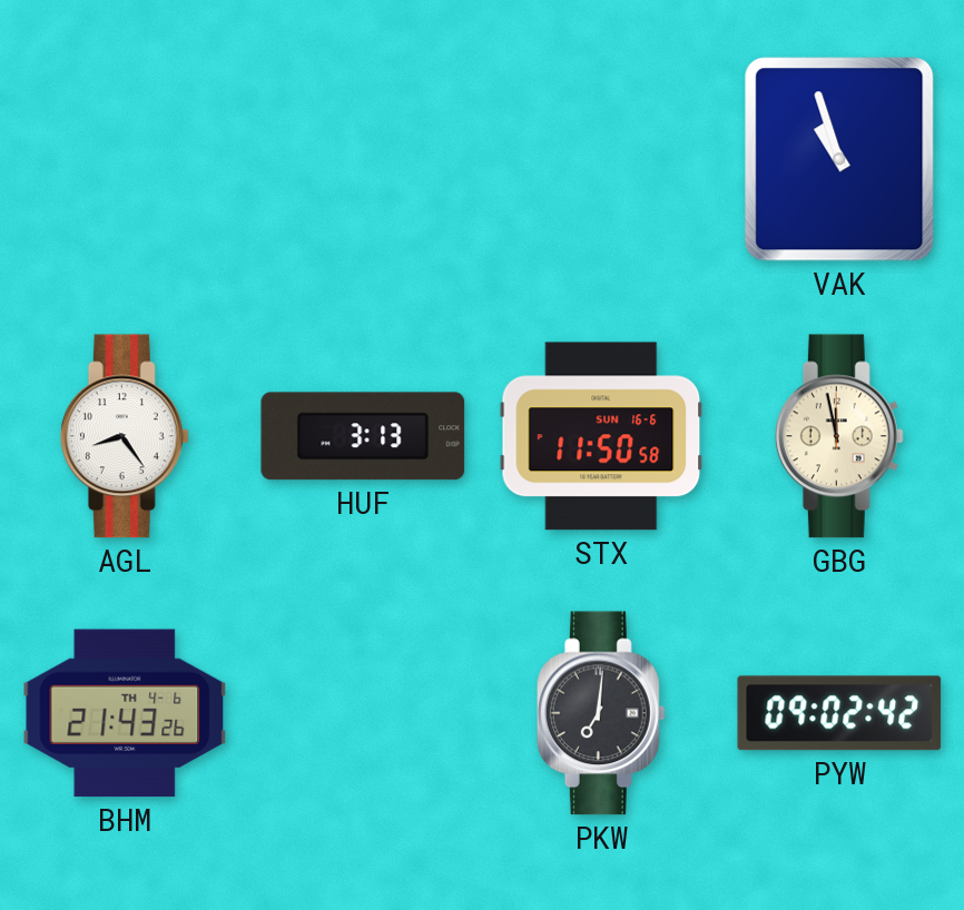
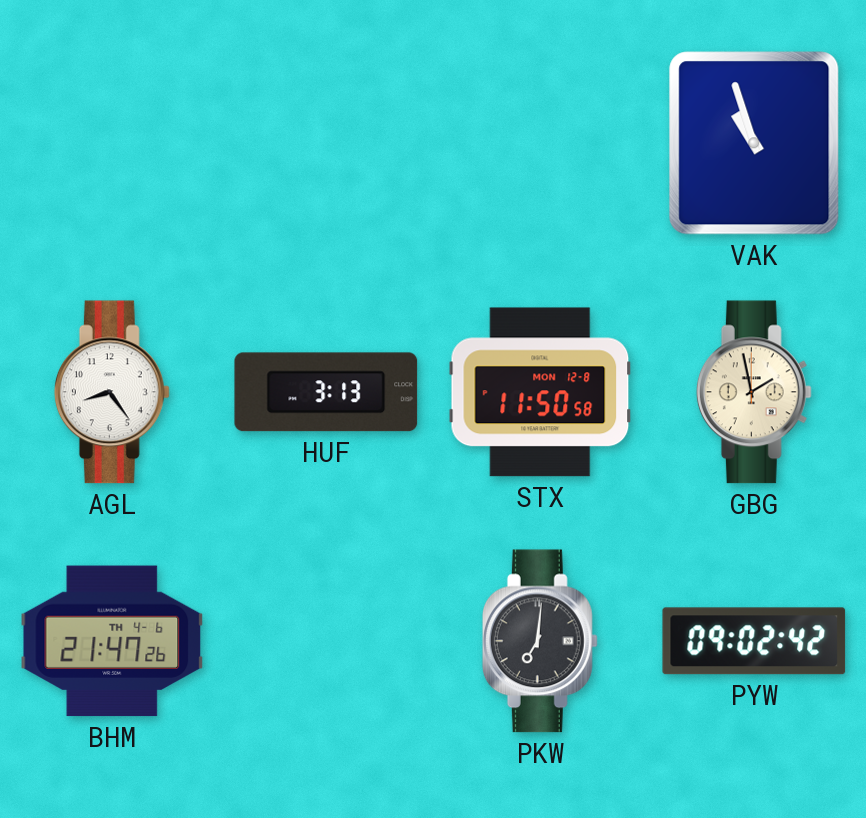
STX date: SUN 16-6 -> MON 12-8 (540, 392)
GBG: 11:58 -> 1:58 (754, 392)
BHM: 21:43 -> 21:47 (112, 641)
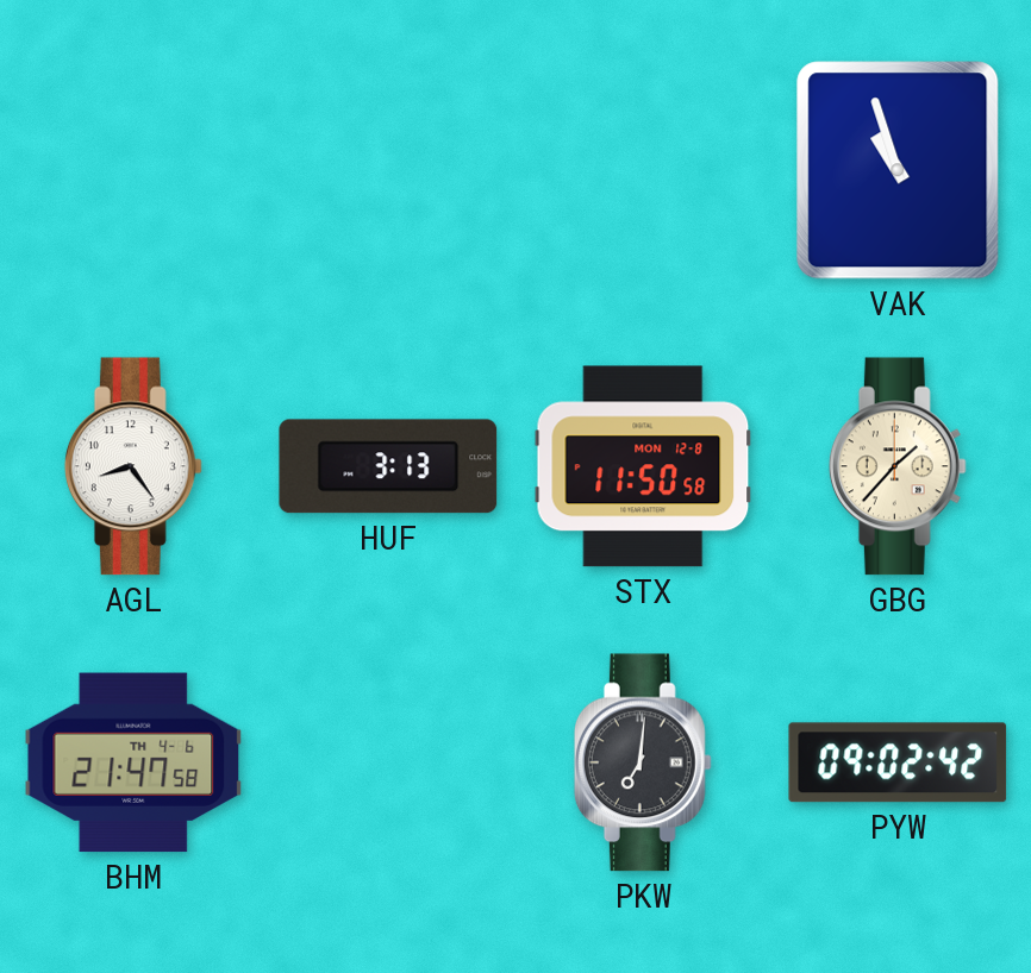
GBG: 1:58 -> 1:37 (898, 466)
BHM: 21:47:26 -> 21:47:58 (133, 762)
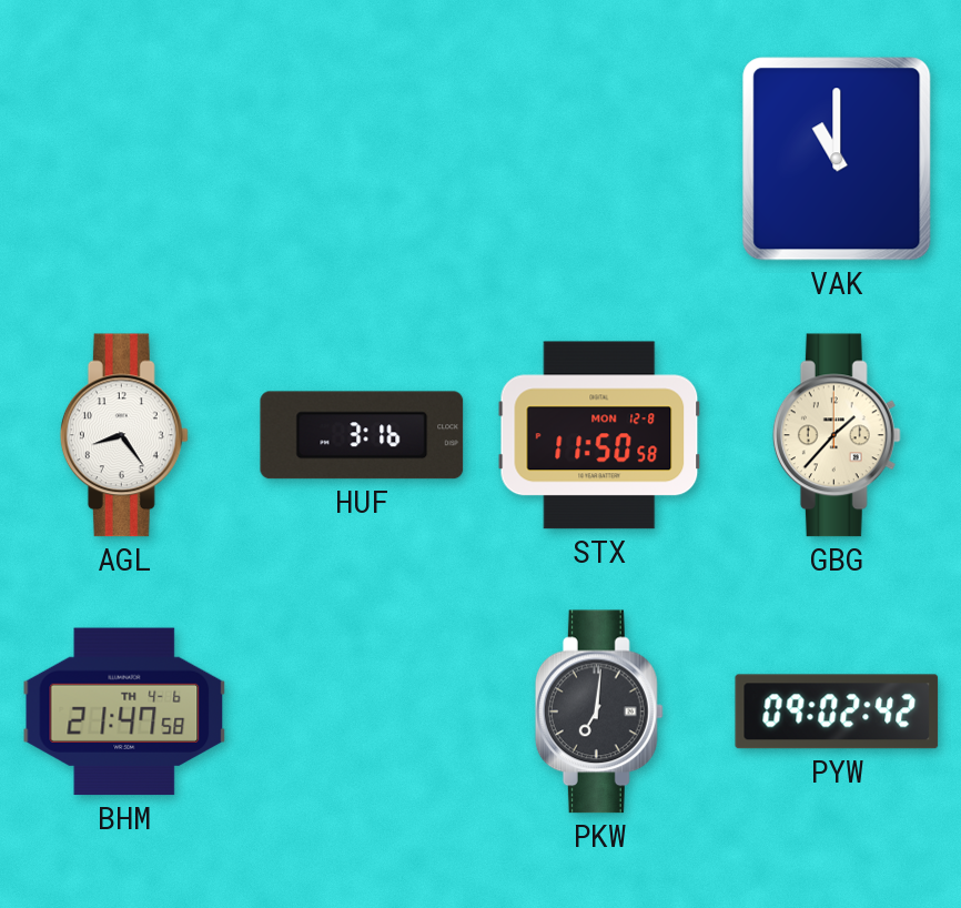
VAK: 10:57 -> 11:00 (837, 159)
HUF: 3:13 -> 3:16 (362, 435)
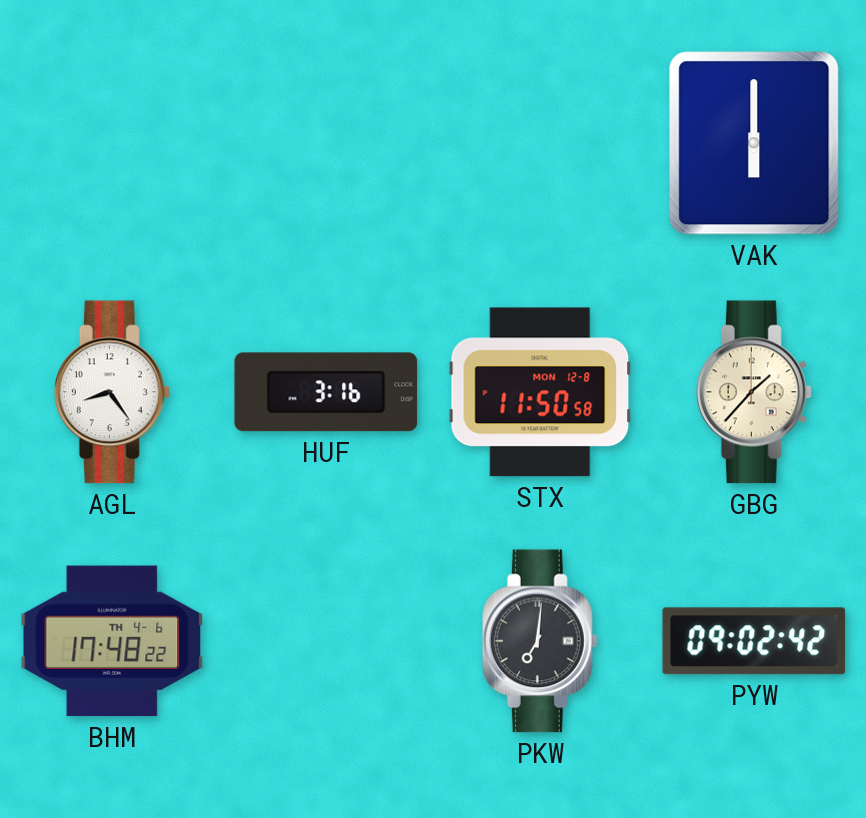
VAK: 11:00 -> 6:00 (754, 143)
BHM: 21:47 -> 17:48 (112, 641)
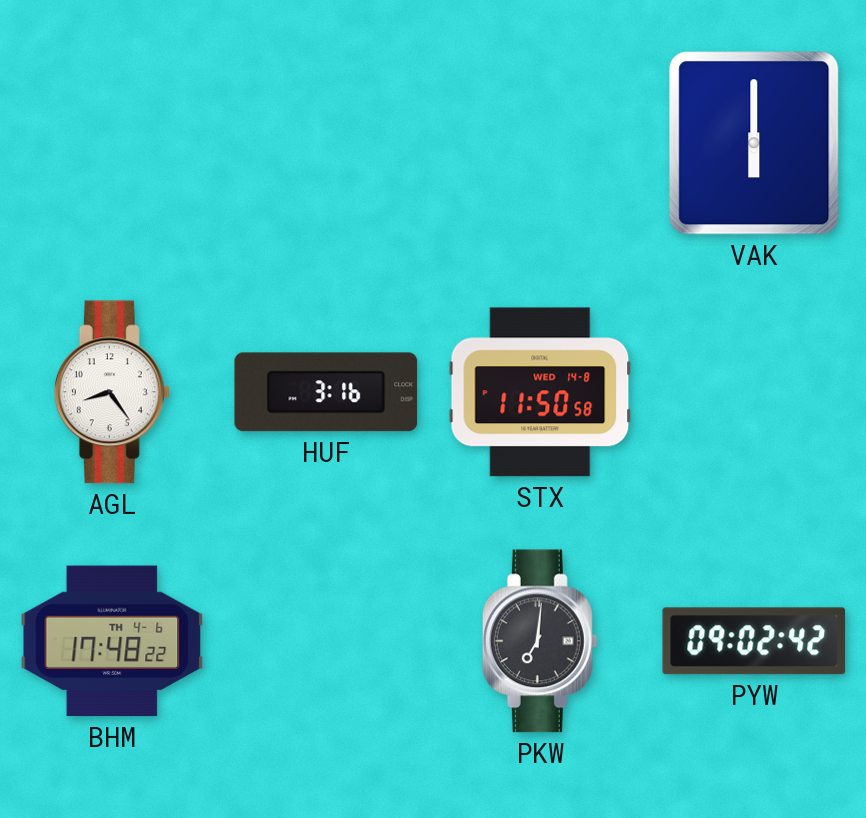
STX date: MON 12-8 -> WED 14-8 (540, 392)
GBG: 1:37 -> none (754, 392)
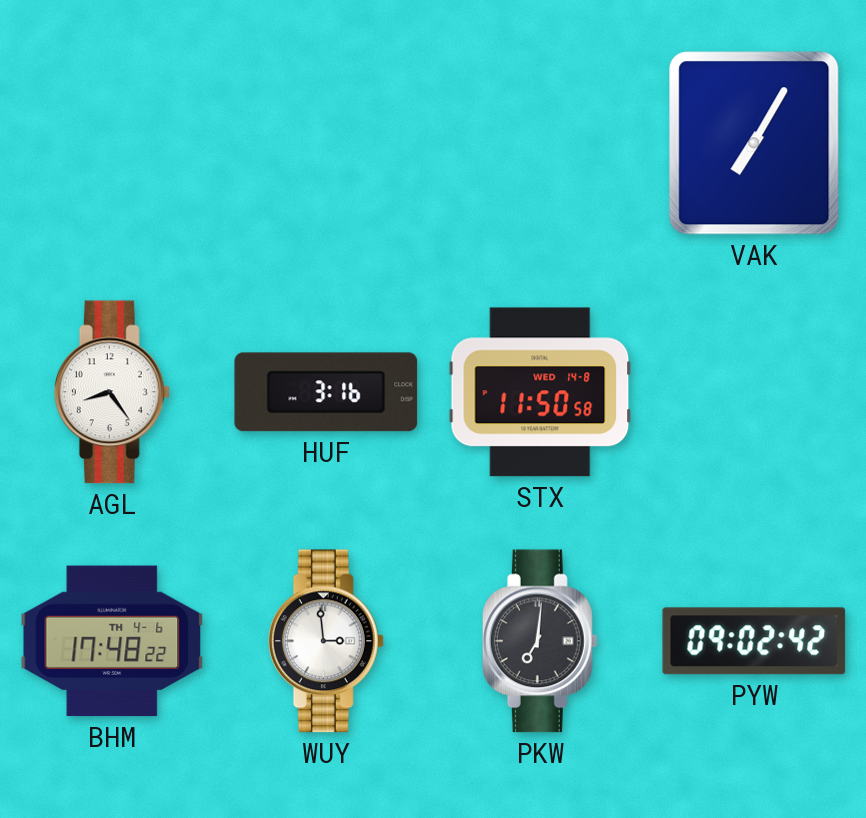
VAK: 6:00 -> 7:05 (754, 143)
WUY: none -> 2:59 (326, 641)
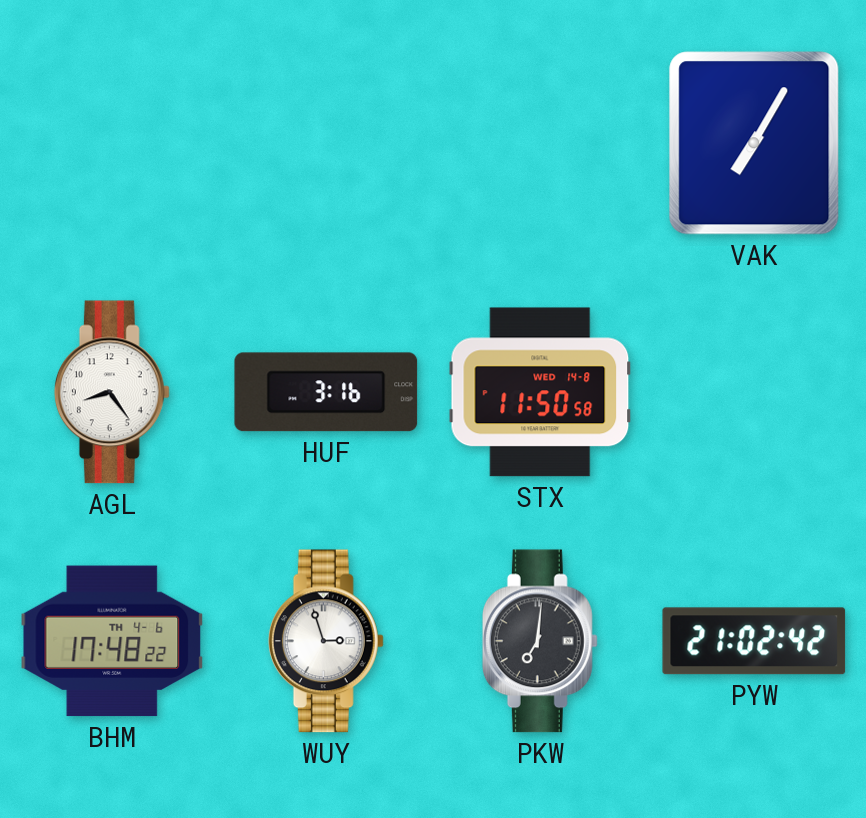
WUY: 2:59 -> 2:57 (326, 641)
PYW: 09:02 -> 21:02 (754, 641)
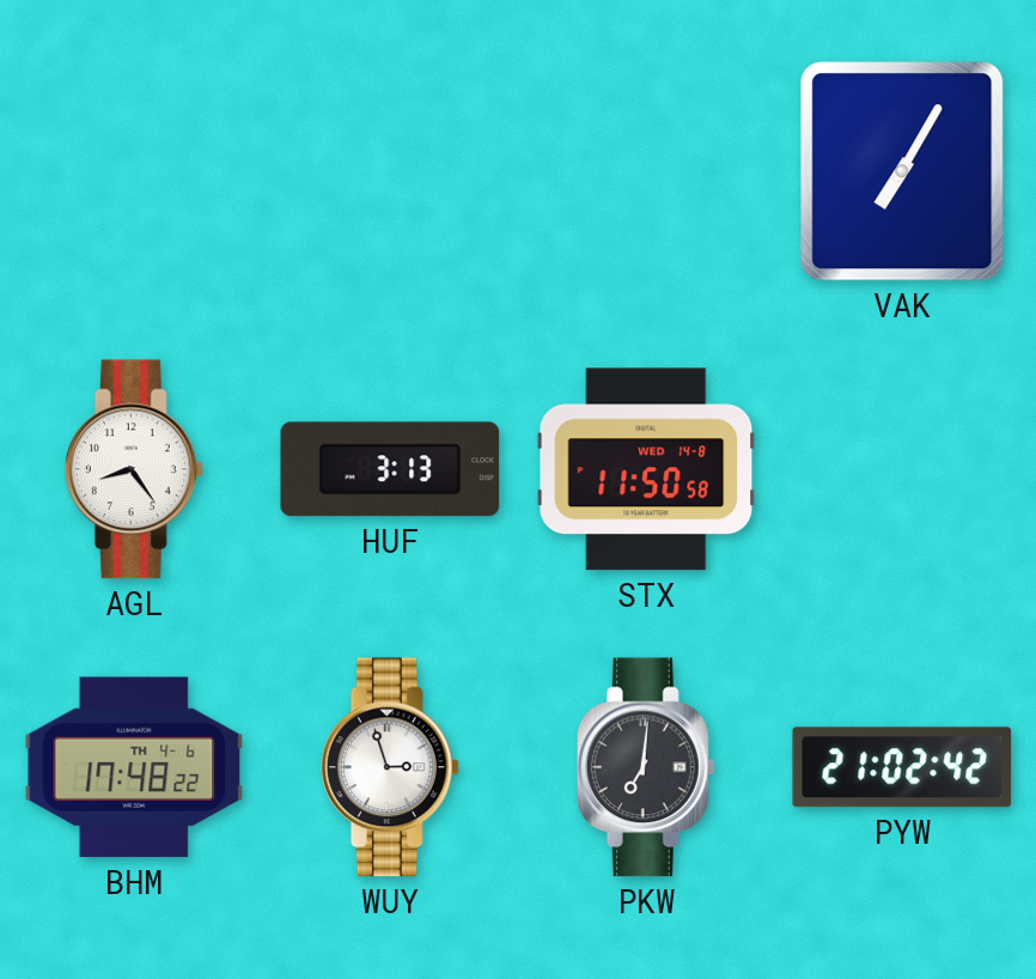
HUF: 3:16 -> 3:13 (390, 469)
